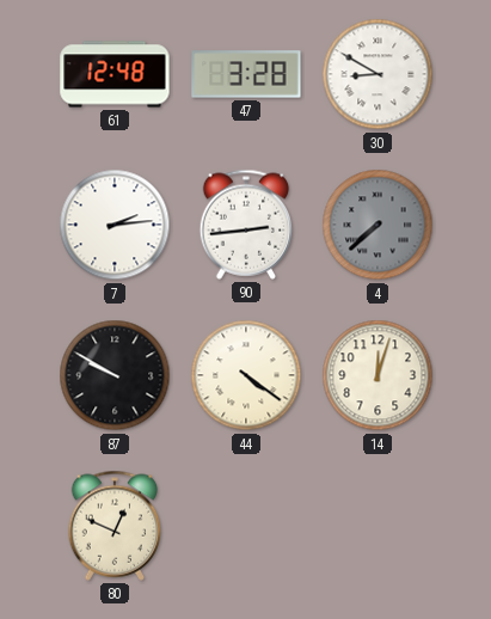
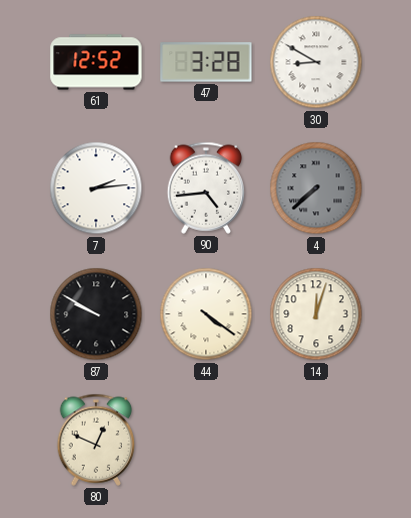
61: 12:48 -> 12:52 (96, 62)
90: 2:44 -> 4:44 (206, 188)
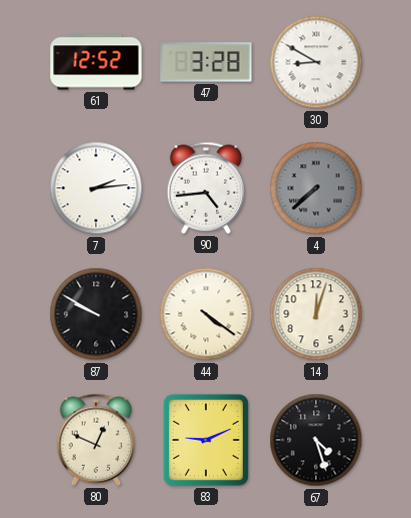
83: none -> 9:11 (206, 440)
67: none -> 4:27 (316, 440)
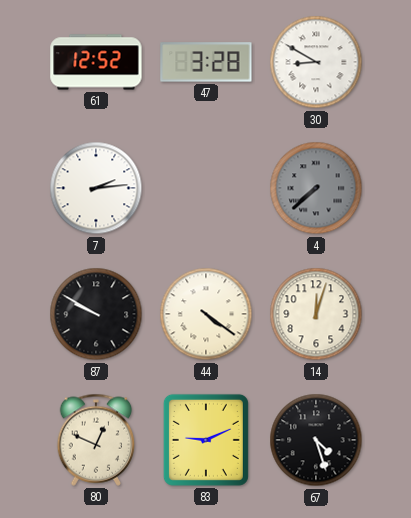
90: 4:44 -> none (206, 188)
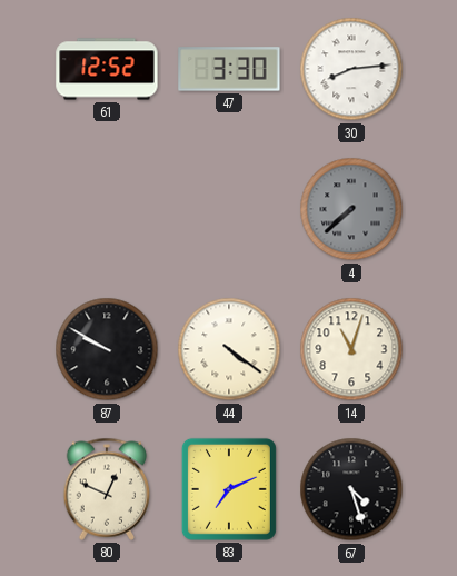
47: 3:28 -> 3:30 (229, 69)
30: 8:50 -> 8:14 (351, 69)
7: 2:14 -> none (96, 188)
14: 12:03 -> 11:03 (351, 349)
83: 9:11 -> 7:11 (229, 489)
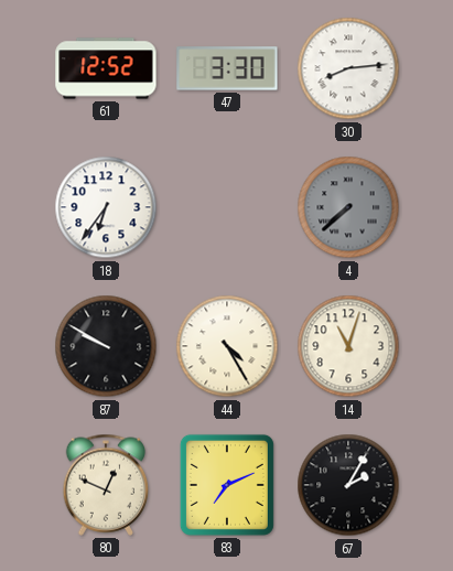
18: none -> 6:36 (106, 207)
44: 4:21 -> 4:25 (227, 346)
67: 4:27 -> 2:05 (348, 485)
